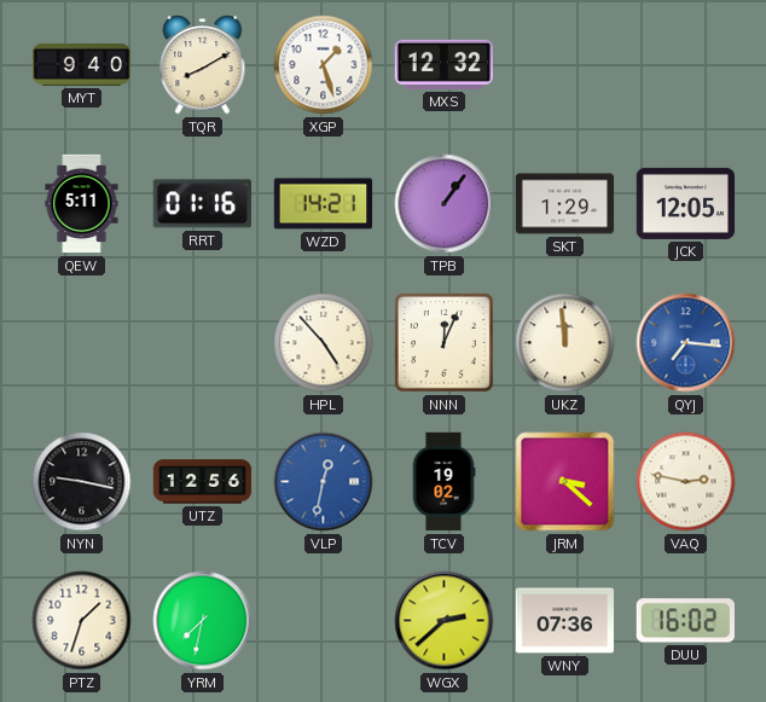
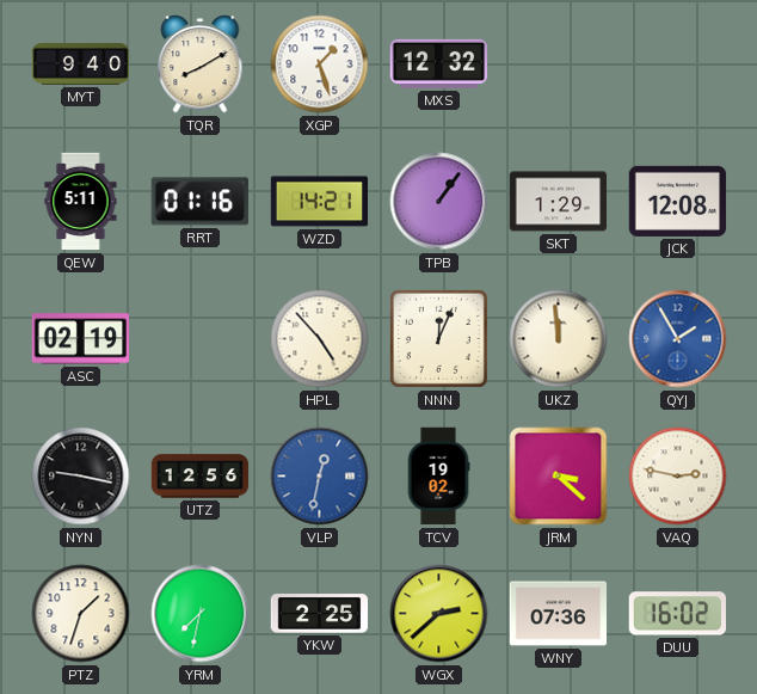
JCK: 12:05 -> 12:08 (678, 201)
ASC: none -> 02:19 (81, 339)
QYJ: 7:16 -> 1:55 (678, 339)
YKW: none -> 2:25 (320, 614)
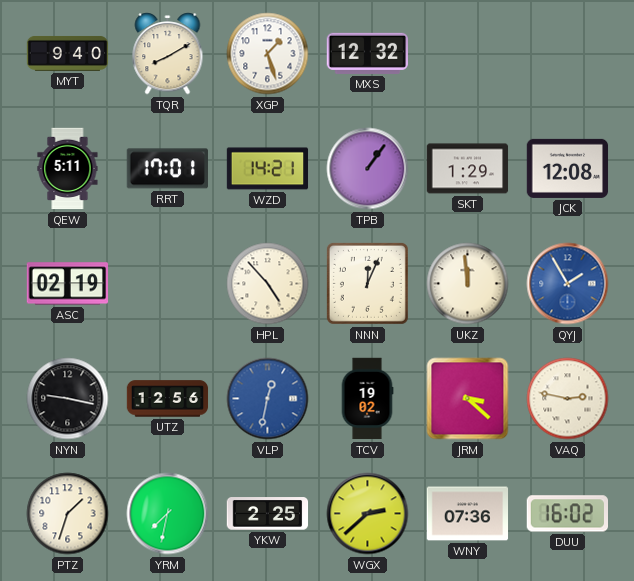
RRT: 01:16 -> 17:01 (167, 169)
